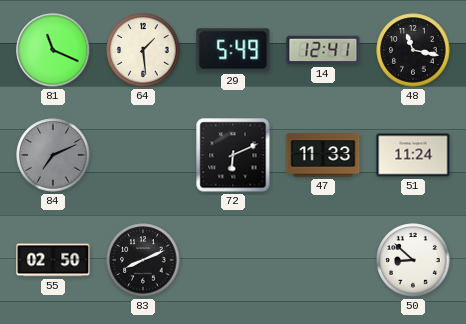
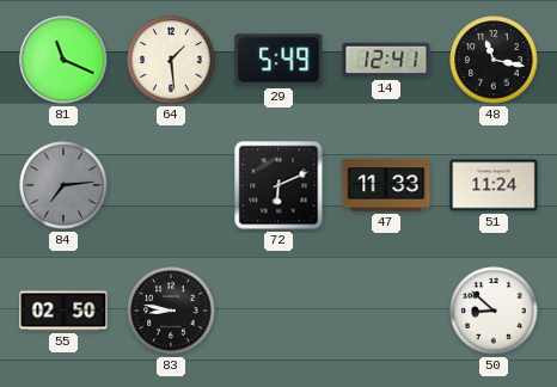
84: 7:11 -> 7:14 (63, 185)
83: 8:11 -> 8:47 (171, 311)
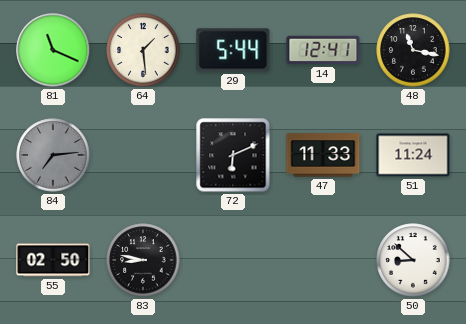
29: 5:49 -> 5:44 (233, 50)
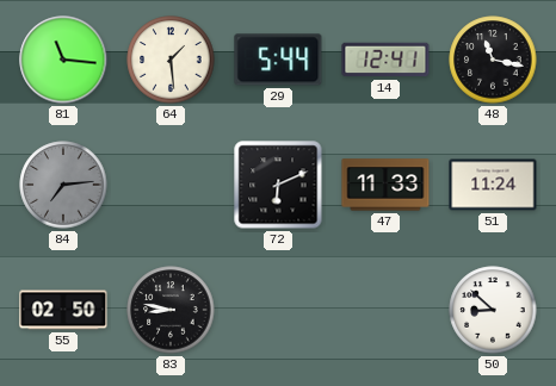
81: 11:19 -> 11:16 (63, 60)
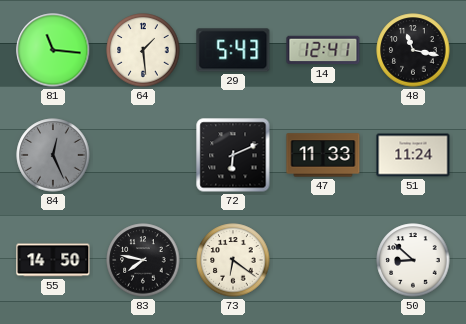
29: 5:44 -> 5:43 (233, 50)
84: 7:14 -> 12:26 (53, 155)
55: 02:50 -> 14:50 (53, 260)
83: 8:47 -> 7:47 (143, 260)
73: none -> 6:21 (233, 260)
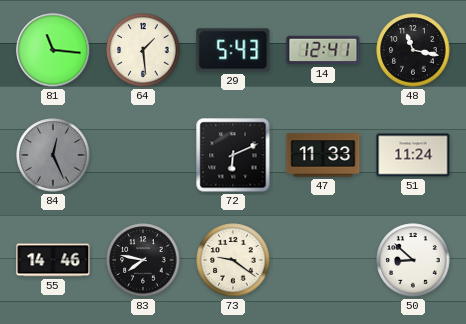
55: 14:50 -> 14:46 (53, 260)
73: 6:21 -> 9:21 (233, 260)
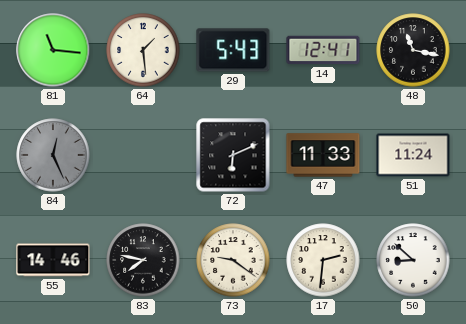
17: none -> 2:31 (323, 260)
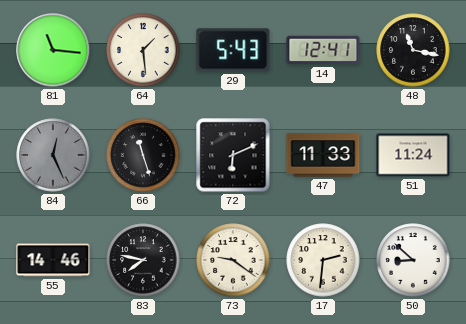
66: none -> 11:27 (143, 155)
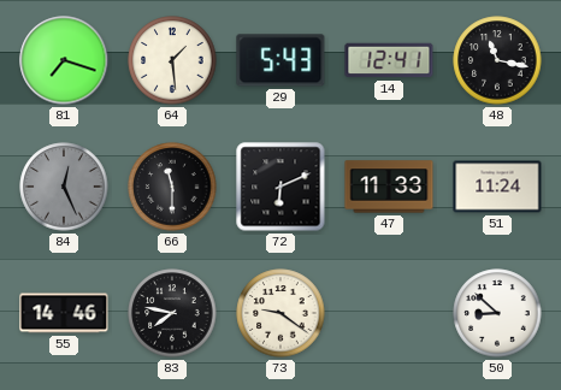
81: 11:16 -> 7:18 (64, 60)
66: 11:27 -> 11:30 (172, 187)
17: 2:31 -> none (323, 260)
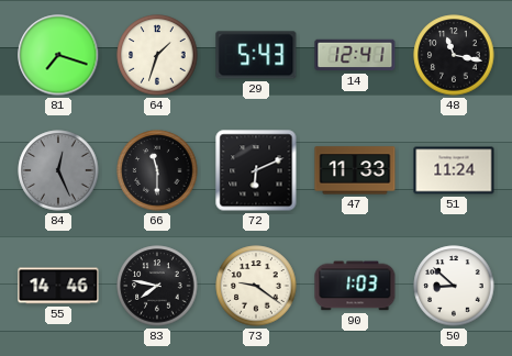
64: 1:29 -> 1:33 (157, 55)
90: none -> 1:03 (355, 286)
